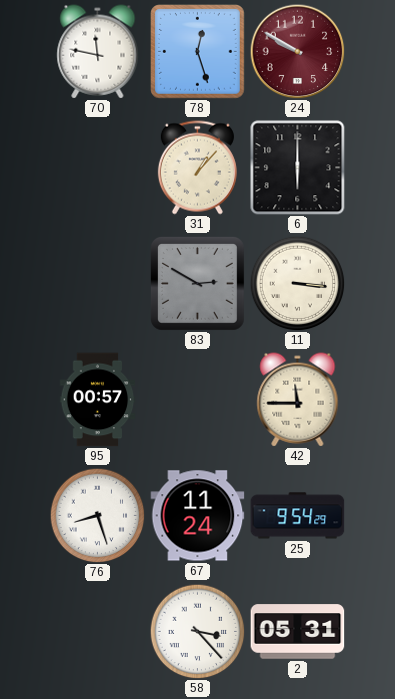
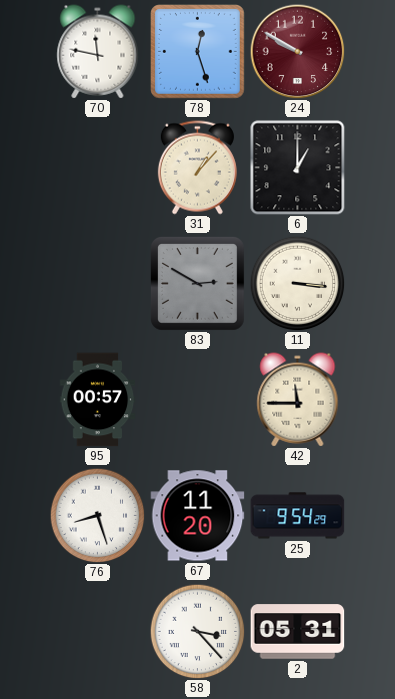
6: 6:00 -> 1:00 (298, 168)
67: 11:24 -> 11:20 (198, 516)
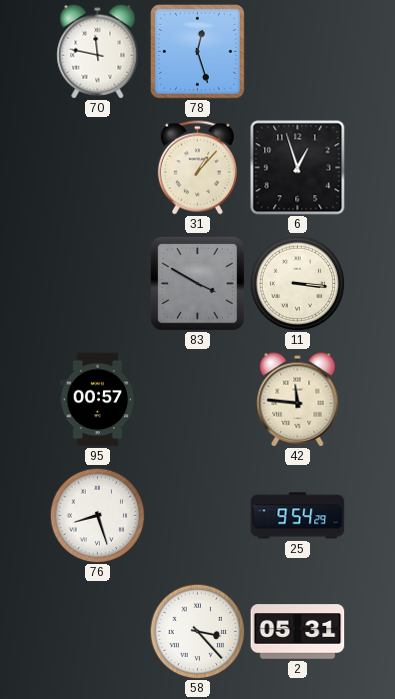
24: 9:50 -> none (297, 51)
6: 1:00 -> 12:57 (298, 168)
83: 2:50 -> 3:50 (197, 283)
42: 11:45 -> 11:46 (298, 400)
67: 11:20 -> none (198, 516)
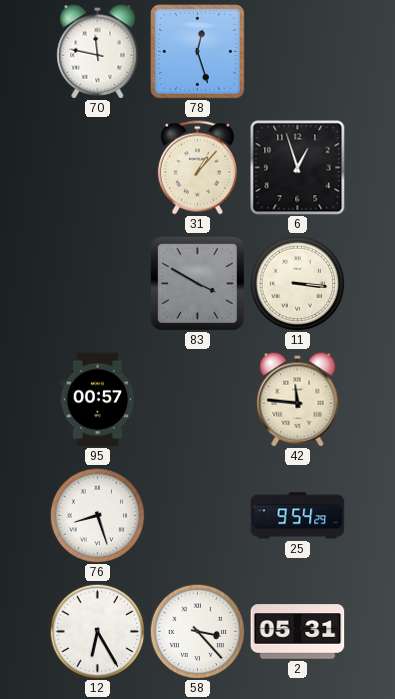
12: none -> 6:25 (97, 631)
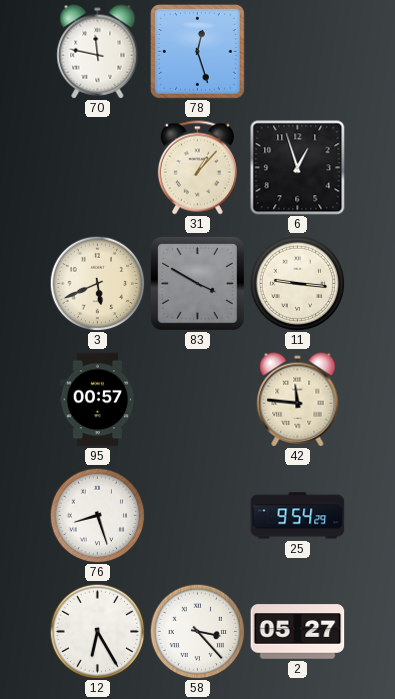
3: none -> 5:41 (97, 283)
11: 3:16 -> 9:16 (297, 283)
2: 05:31 -> 05:27 (298, 632)
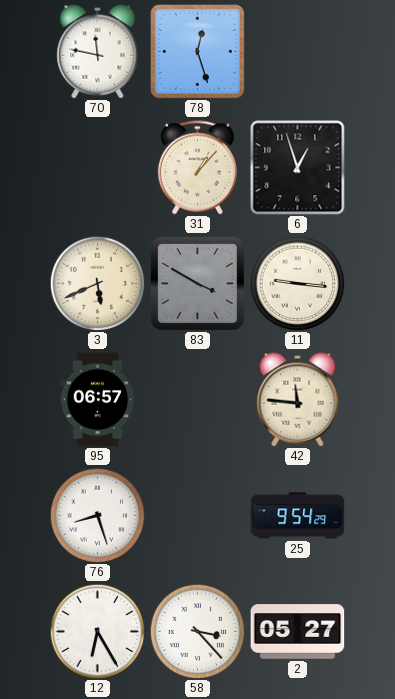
95: 00:57 -> 06:57 (98, 400)
